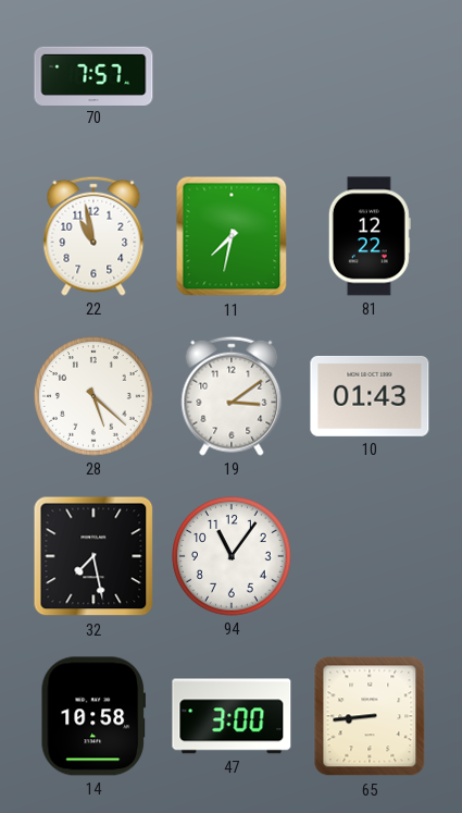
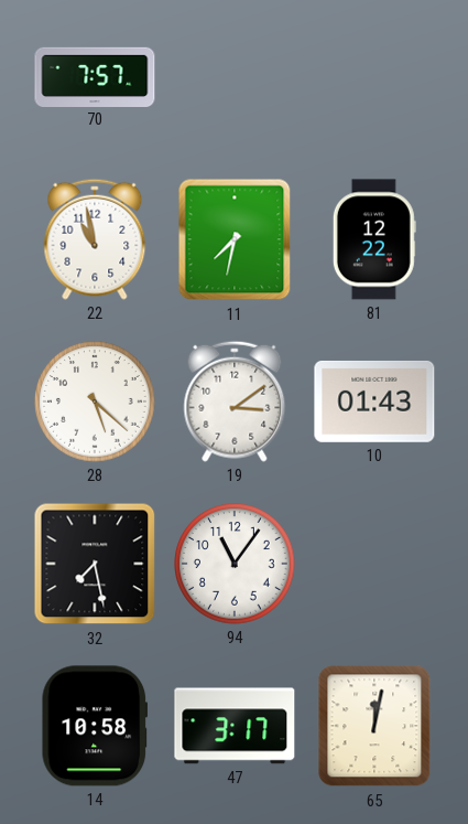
47: 3:00 -> 3:17 (235, 726)
65: 8:44 -> 12:02 (374, 726)
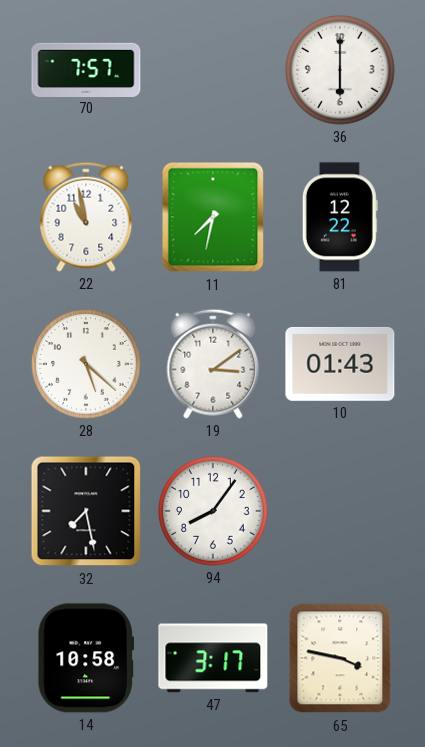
36: none -> 6:00 (340, 70)
94: 11:06 -> 8:06 (213, 511)
65: 12:02 -> 3:47 (340, 658)
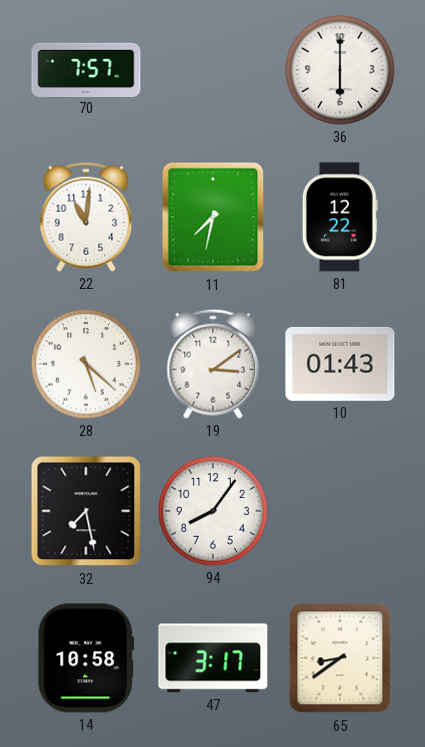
22: 10:58 -> 11:01 (86, 217)
65: 3:47 -> 8:39 (340, 658)
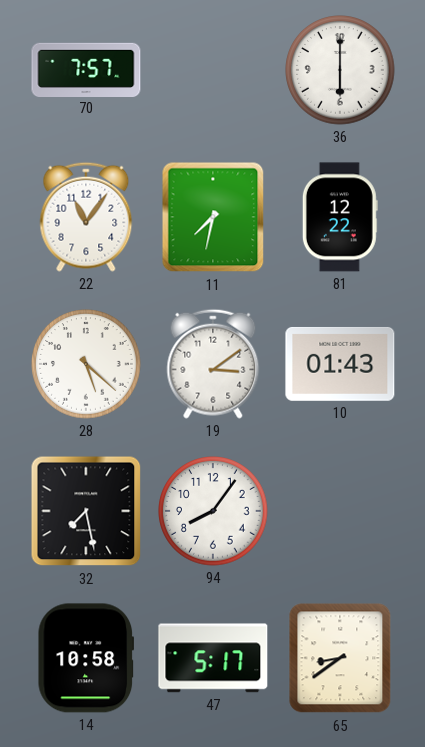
22: 11:01 -> 11:06 (86, 217)
47: 3:17 -> 5:17 (213, 658)
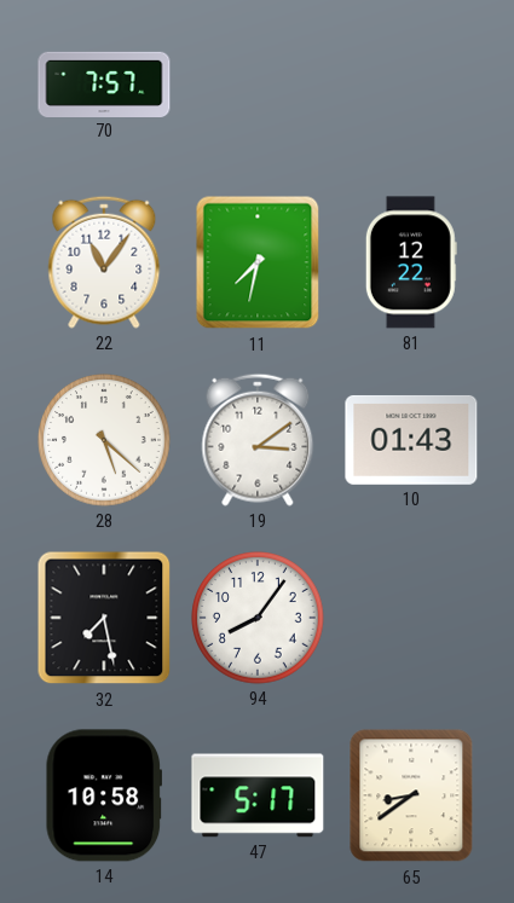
36: 6:00 -> none (340, 70)
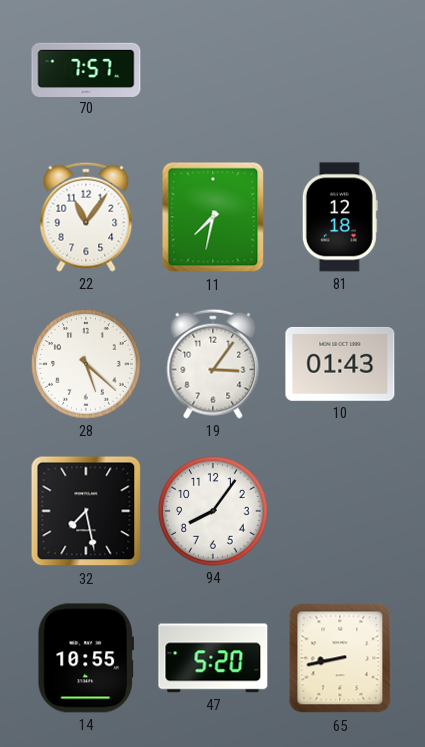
81: 12:22 -> 12:18 (340, 217)
19: 3:09 -> 3:06 (213, 364)
14: 10:58 -> 10:55 (85, 658)
47: 5:17 -> 5:20 (213, 658)
65: 8:39 -> 8:43 (340, 658)
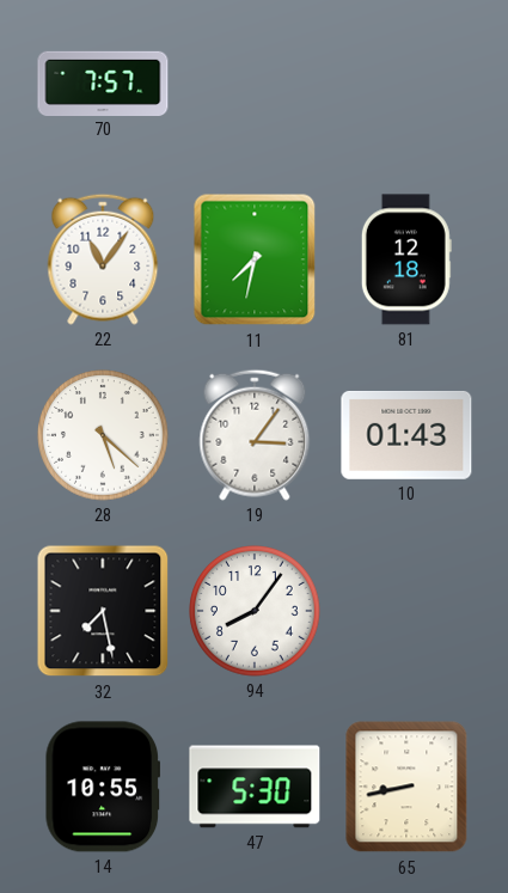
47: 5:20 -> 5:30 (255, 787)
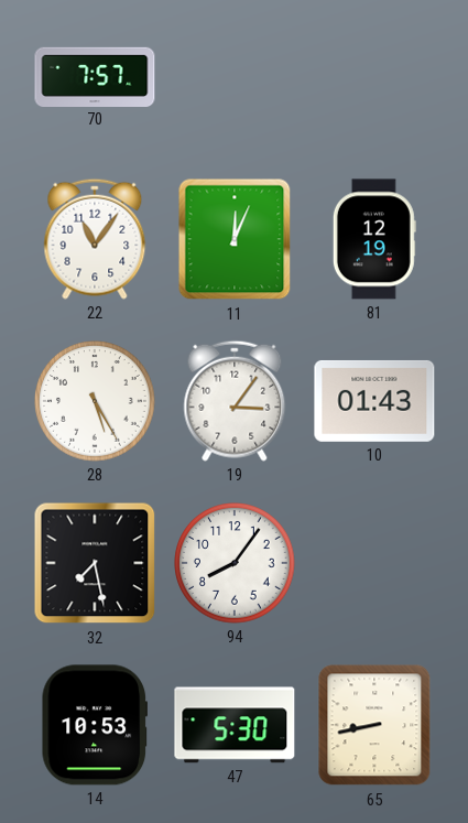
11: 7:32 -> 12:04 (235, 239)
81: 12:18 -> 12:19 (374, 239)
28: 5:22 -> 5:25 (95, 401)
14: 10:55 -> 10:53 (94, 725)
